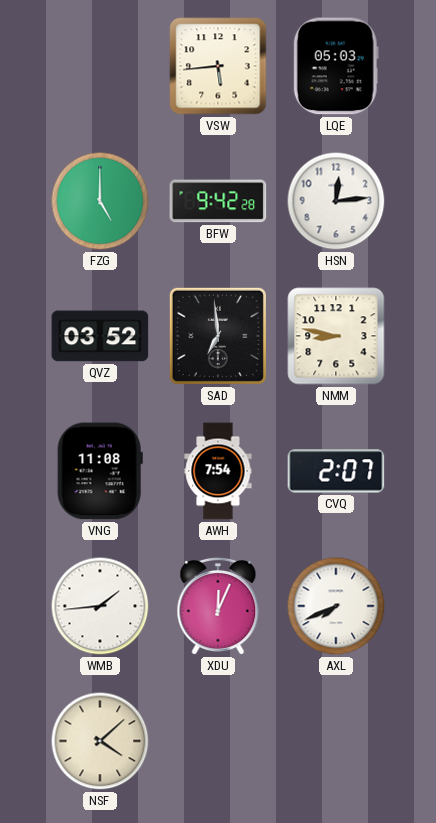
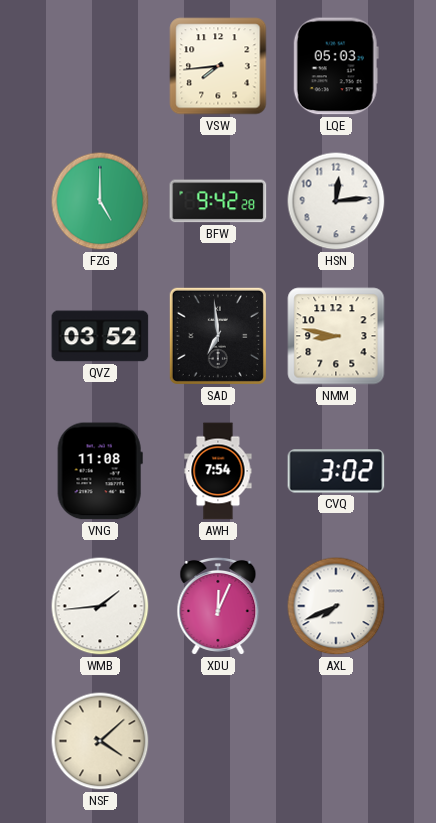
VSW: 5:44 -> 7:44 (218, 66)
CVQ: 2:07 -> 3:02 (336, 471)
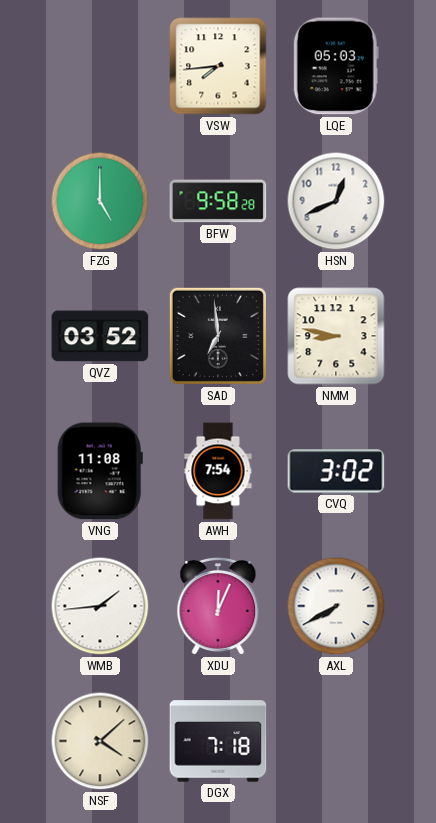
BFW: 9:42 -> 9:58 (218, 201)
HSN: 12:14 -> 12:41 (336, 201)
AXL: 7:41 -> 7:40 (336, 606)
DGX: none -> 7:18 (218, 741)
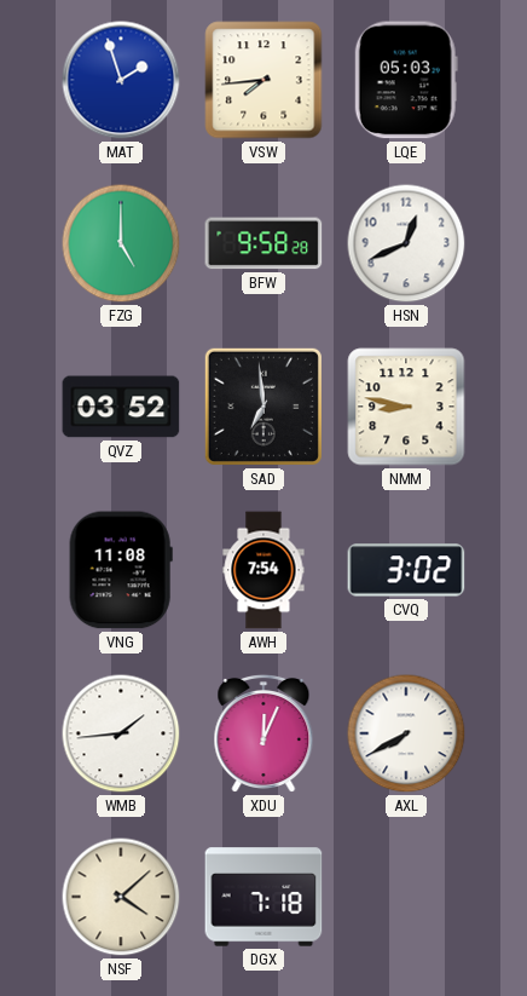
MAT: none -> 1:57 (121, 80)
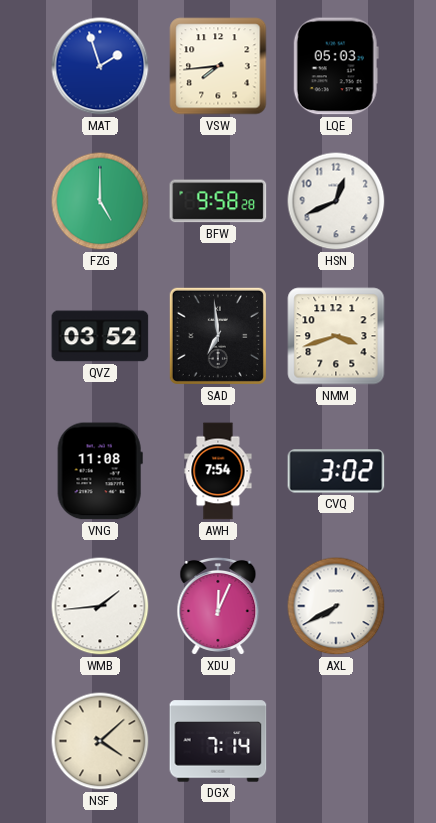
NMM: 8:47 -> 3:42 (336, 336)
DGX: 7:18 -> 7:14 (218, 741)
